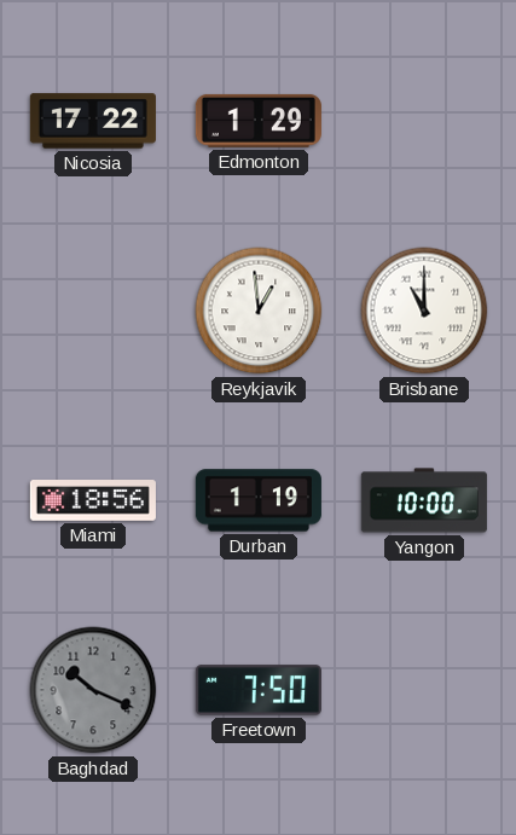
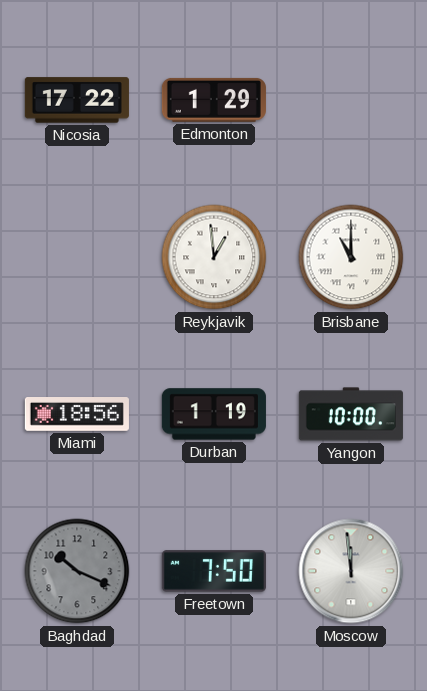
Moscow: none -> 11:59 (351, 571)
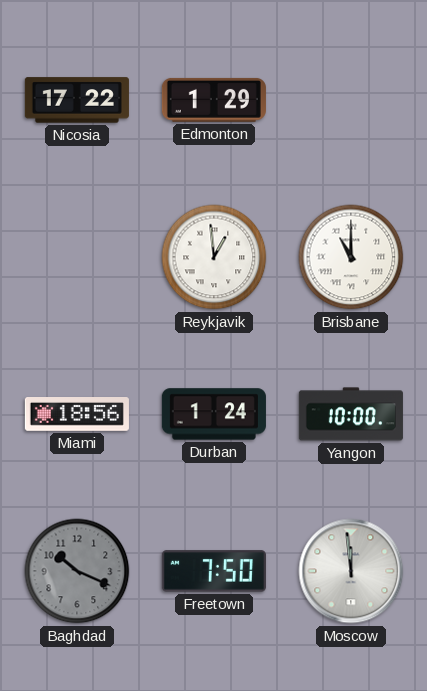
Durban: 1:19 -> 1:24 (214, 414)
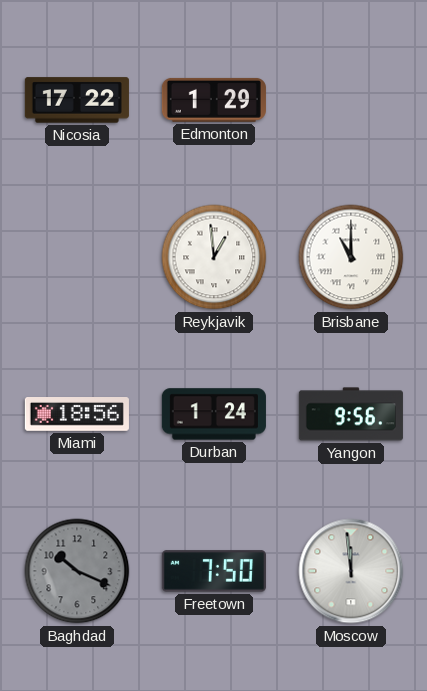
Yangon: 10:00 -> 9:56 (351, 414)
